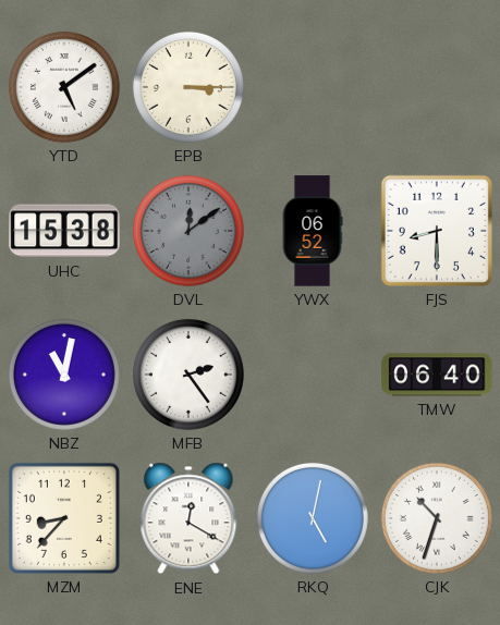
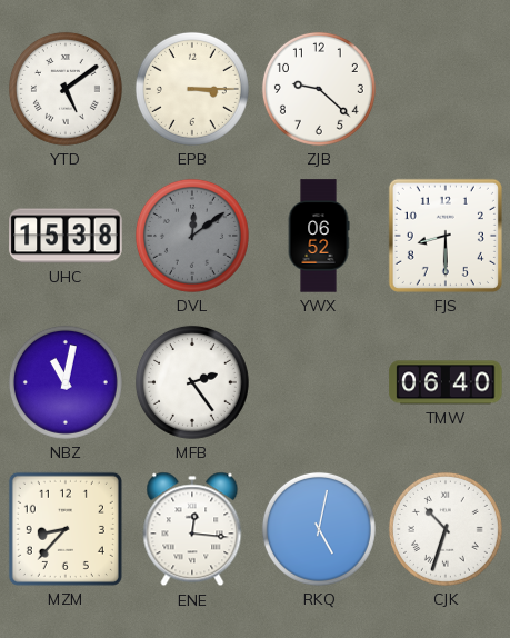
ZJB: none -> 9:22 (319, 89)
ENE: 12:20 -> 12:16 (192, 529)
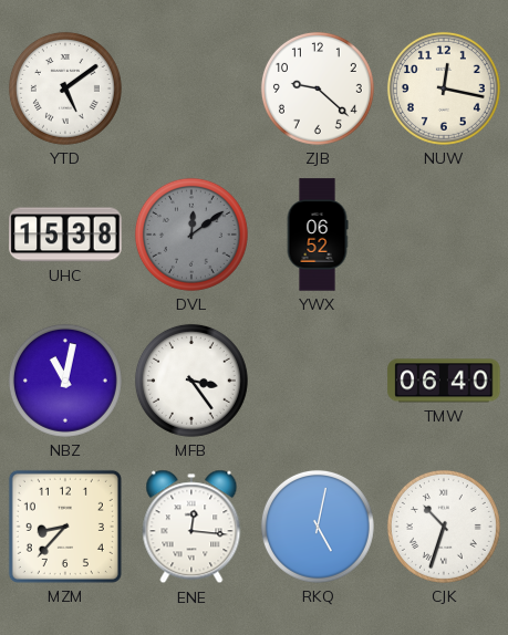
EPB: 3:15 -> none (192, 89)
NUW: none -> 12:17 (444, 89)
FJS: 8:30 -> none (446, 236)
MFB: 2:24 -> 3:24 (191, 381)
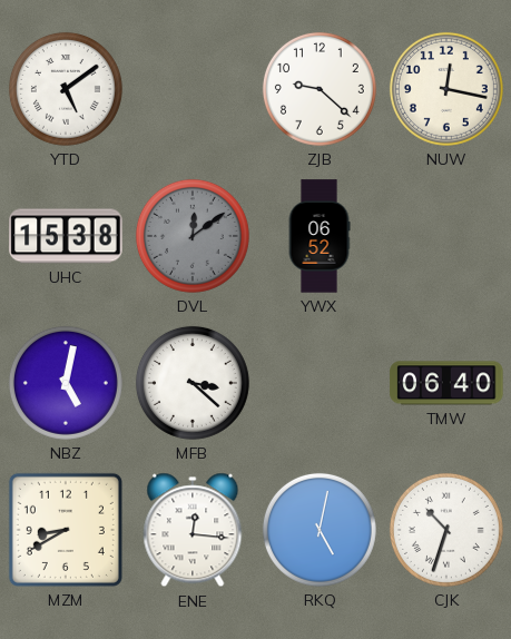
NBZ: 11:02 -> 5:02 (66, 383)
MFB: 3:24 -> 3:22 (193, 383)
MZM: 8:37 -> 8:40 (66, 530)
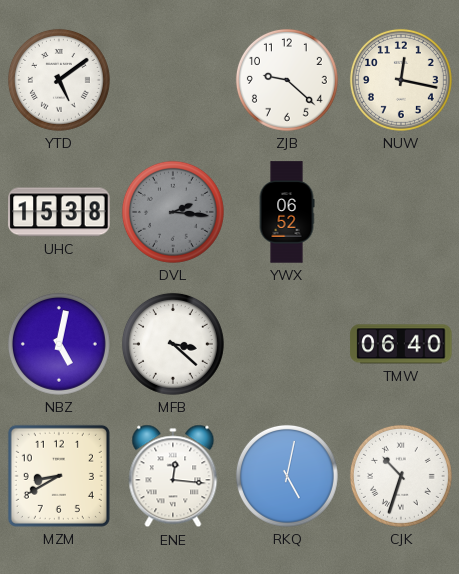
DVL: 12:09 -> 2:16 (173, 212)
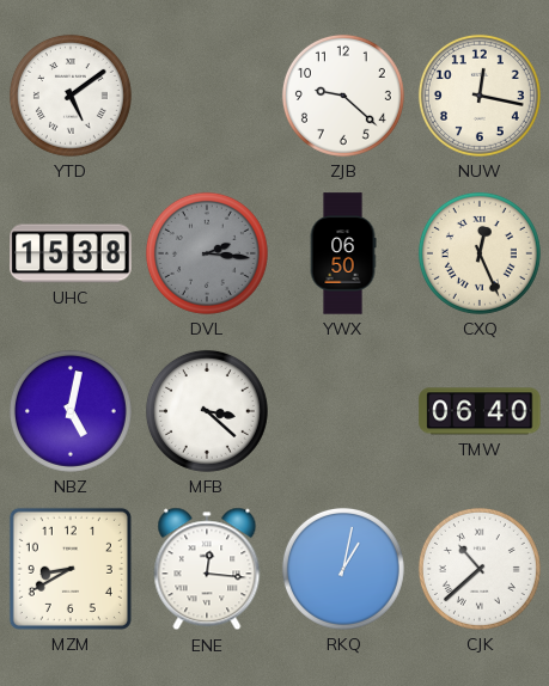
YWX: 06:52 -> 06:50 (343, 253)
CXQ: none -> 12:26 (480, 253)
RKQ: 5:02 -> 1:02 (343, 569)
CJK: 10:33 -> 10:38 (480, 569)
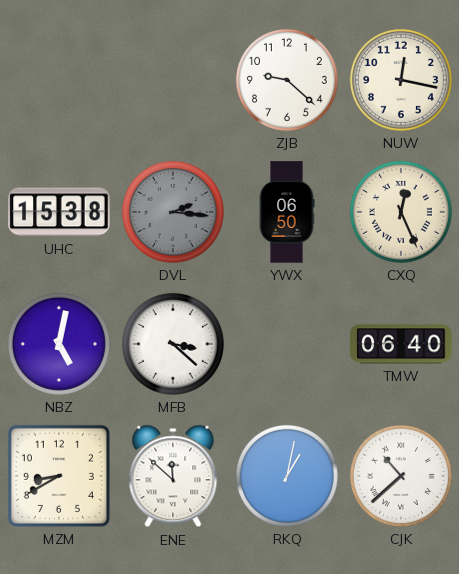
YTD: 5:09 -> none (71, 96)
ENE: 12:16 -> 11:52 (173, 476)
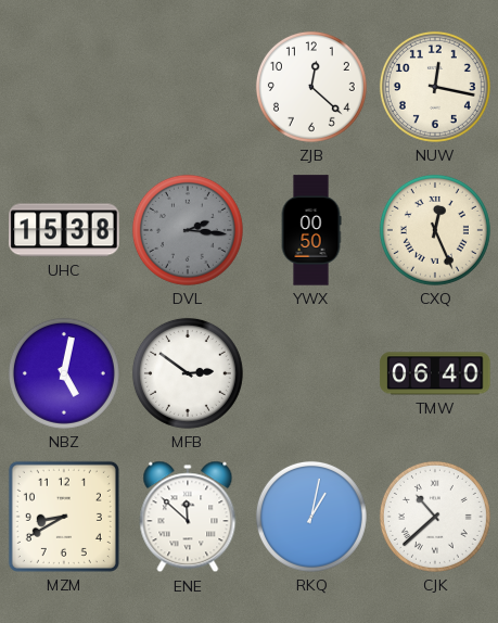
ZJB: 9:22 -> 12:22 (311, 87)
YWX: 06:50 -> 00:50 (311, 230)
MFB: 3:22 -> 2:51 (188, 373)
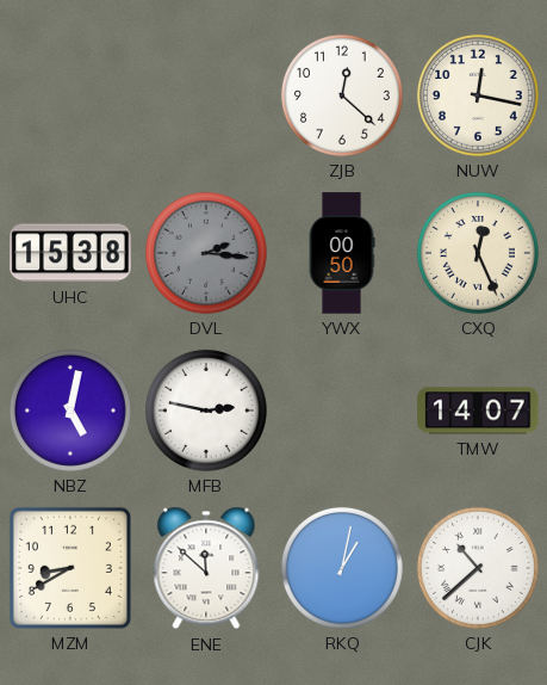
MFB: 2:51 -> 2:47 (206, 411)
TMW: 06:40 -> 14:07 (478, 411)
